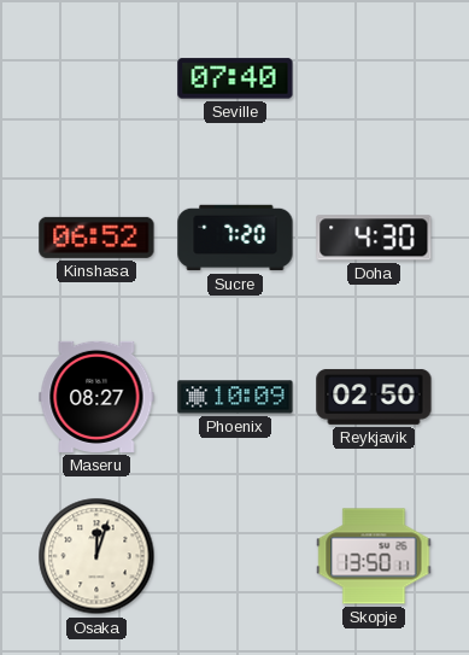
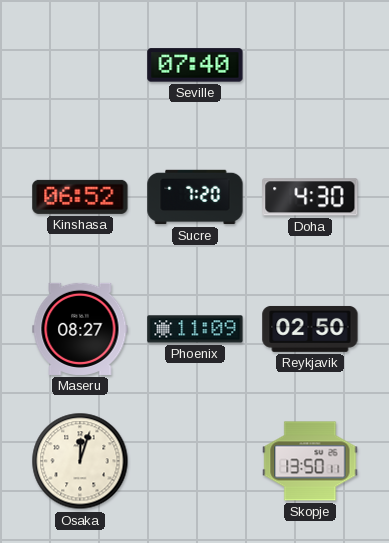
Phoenix: 10:09 -> 11:09 (195, 329)
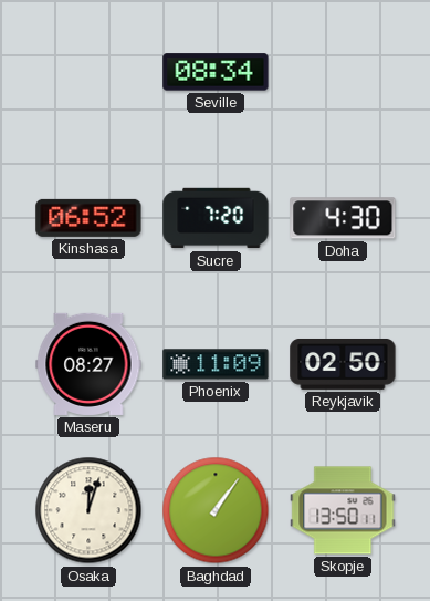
Seville: 07:40 -> 08:34 (216, 72)
Baghdad: none -> 1:06 (216, 510)
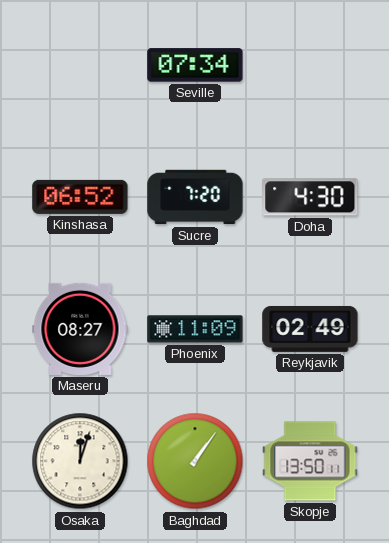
Seville: 08:34 -> 07:34 (195, 65)
Reykjavik: 02:50 -> 02:49 (310, 329)
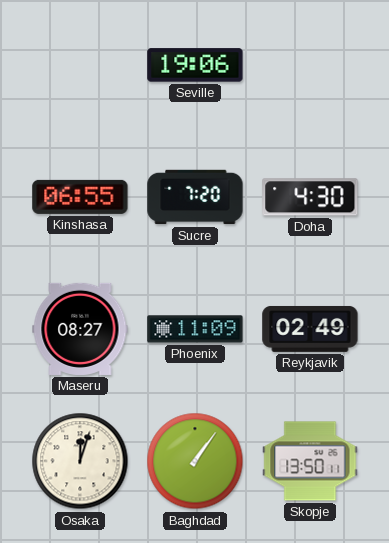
Seville: 07:34 -> 19:06 (195, 65)
Kinshasa: 06:52 -> 06:55 (80, 197)
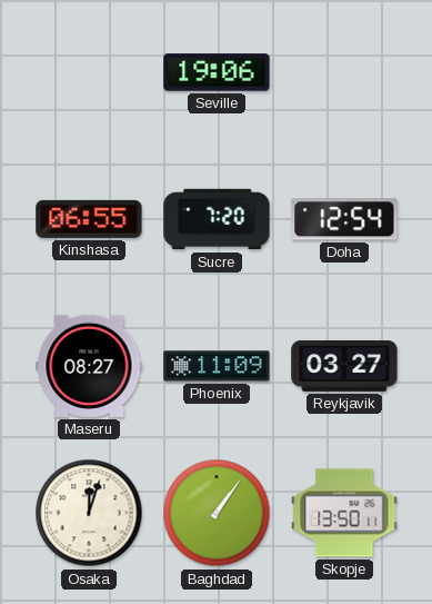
Doha: 4:30 -> 12:54 (344, 219)
Reykjavik: 02:49 -> 03:27 (344, 366)
